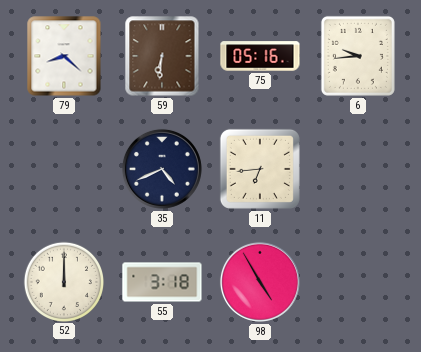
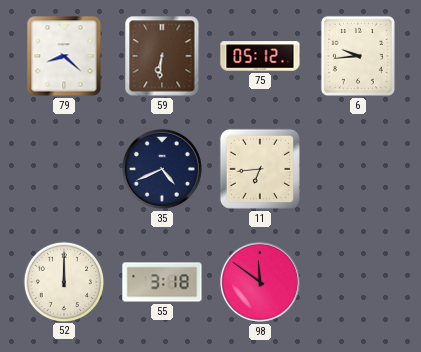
75: 05:16 -> 05:12 (260, 56)
98: 4:55 -> 11:51 (260, 282)
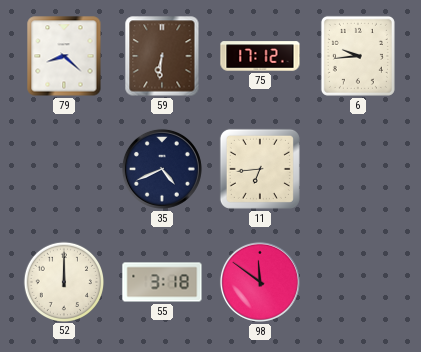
75: 05:12 -> 17:12 (260, 56)
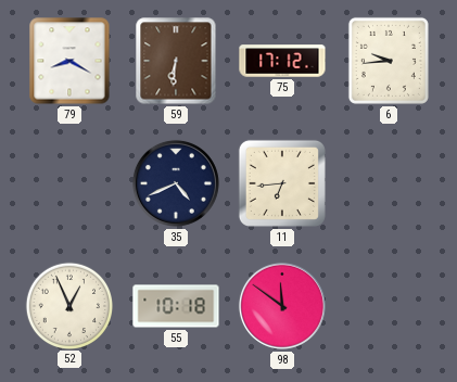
79: 8:22 -> 8:20 (69, 61)
52: 12:00 -> 12:56 (68, 305)
55: 3:18 -> 10:18 (176, 306)
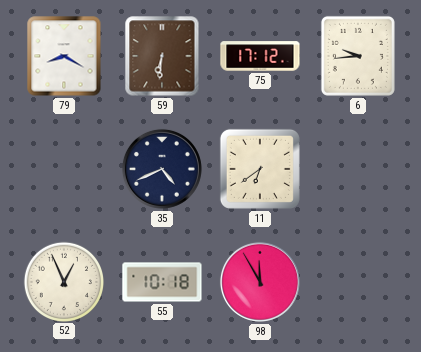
11: 6:44 -> 6:39 (260, 169)
98: 11:51 -> 11:55 (260, 282)
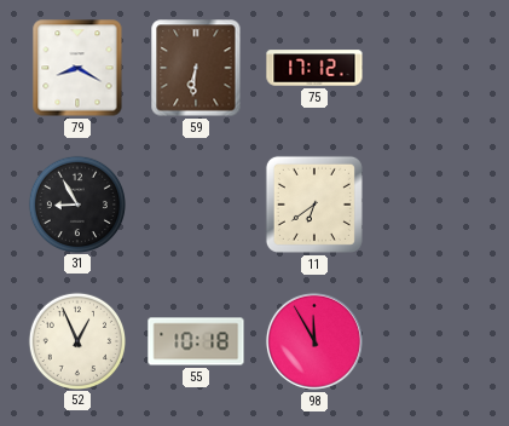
6: 9:44 -> none (358, 56)
31: none -> 8:55 (76, 203)
35: 4:41 -> none (162, 169)
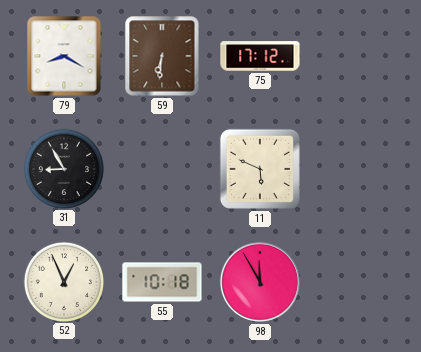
11: 6:39 -> 5:49 (260, 169)
